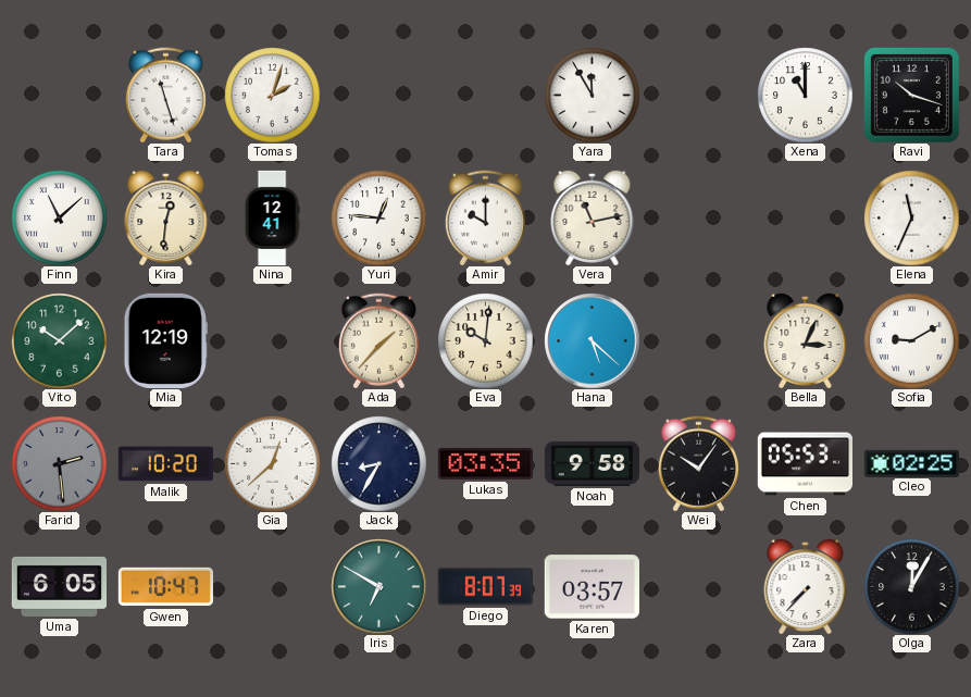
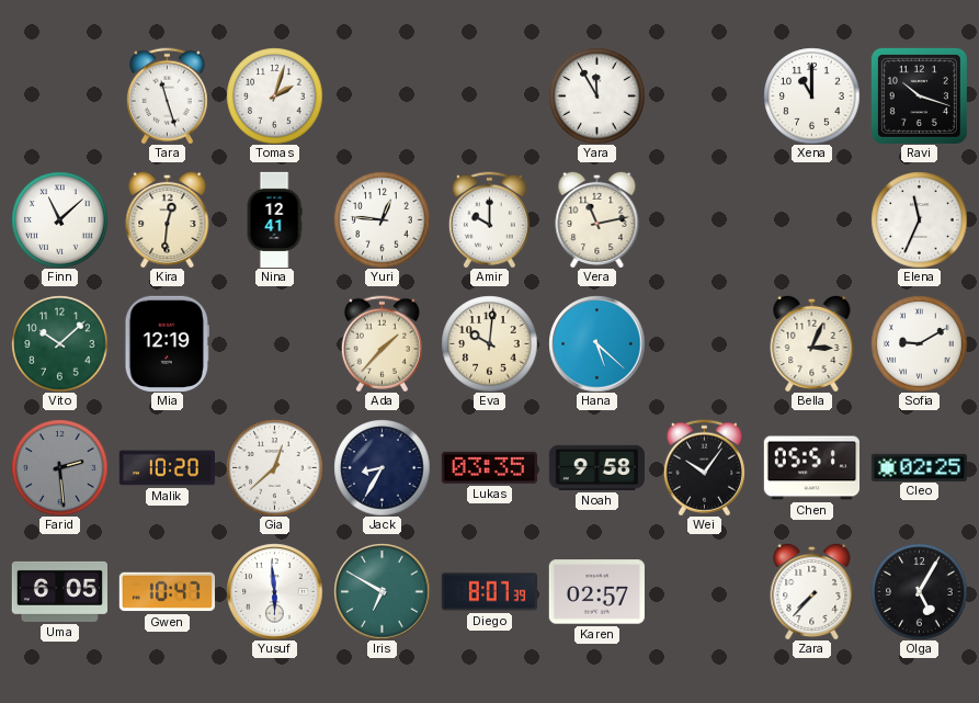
Chen: 05:53 -> 05:51 (811, 468)
Yusuf: none -> 5:59 (274, 591)
Karen: 03:57 -> 02:57 (596, 592)
Olga: 12:05 -> 5:05 (919, 591)
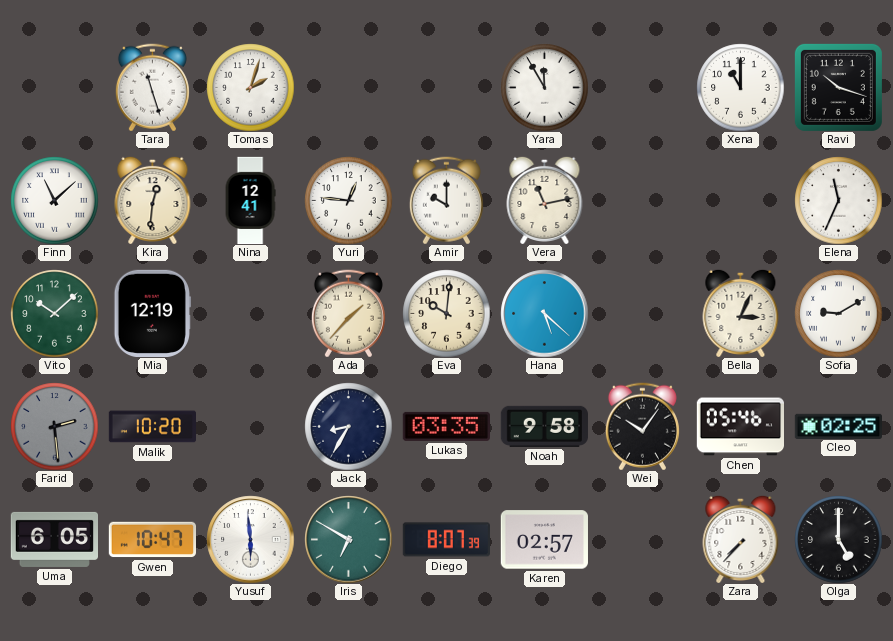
Gia: 12:38 -> none (274, 467)
Chen: 05:51 -> 05:46 (740, 427)
Olga: 5:05 -> 5:00 (838, 539)
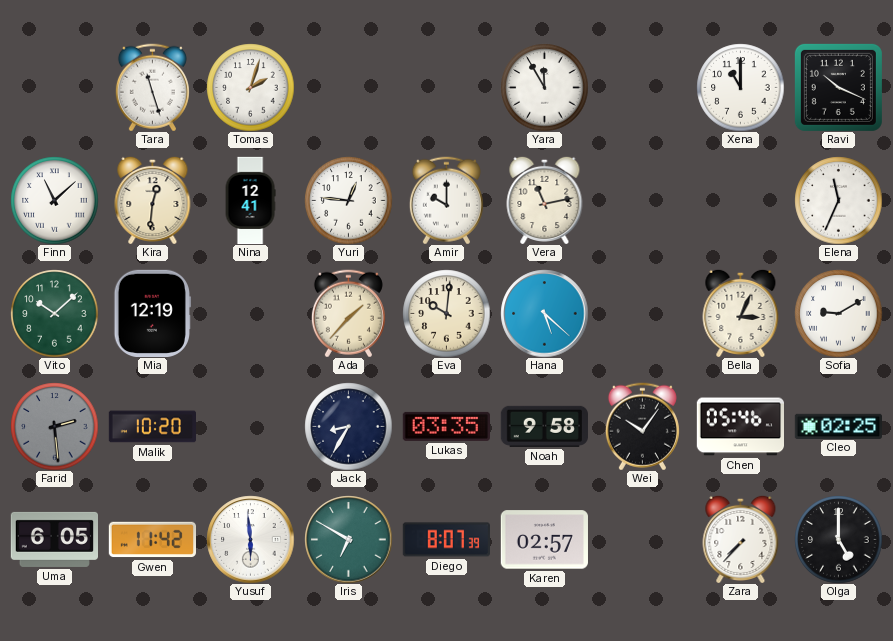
Ravi: 10:18 -> 10:19 (838, 87)
Gwen: 10:47 -> 11:42 (152, 540)
